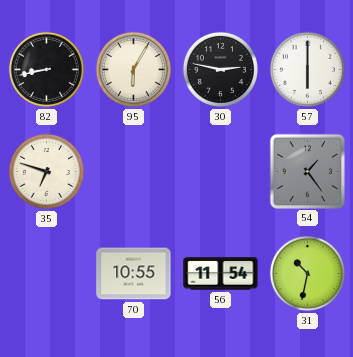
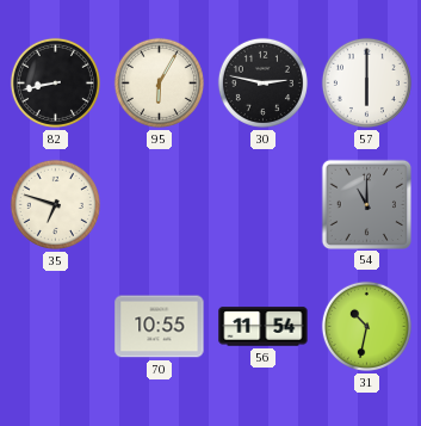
54: 1:24 -> 11:00 (366, 204)
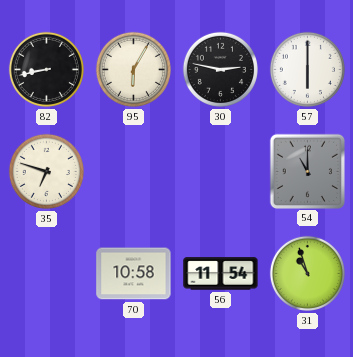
70: 10:55 -> 10:58 (134, 274)
31: 10:32 -> 10:57 (307, 273)
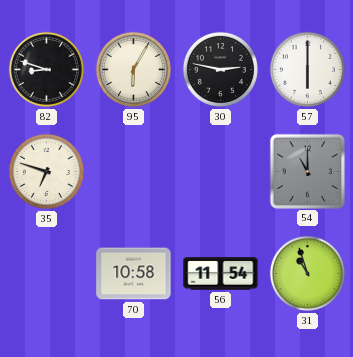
82: 8:43 -> 8:48 (46, 69)
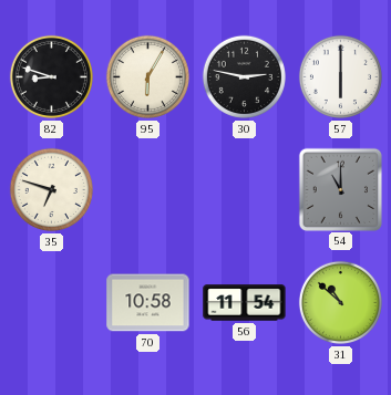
31: 10:57 -> 10:52 (340, 302)
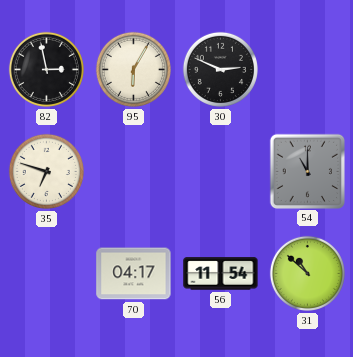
82: 8:48 -> 2:58 (46, 69)
30: 2:47 -> 2:49 (220, 69)
57: 6:00 -> none (340, 76)
70: 10:58 -> 04:17 (134, 274)
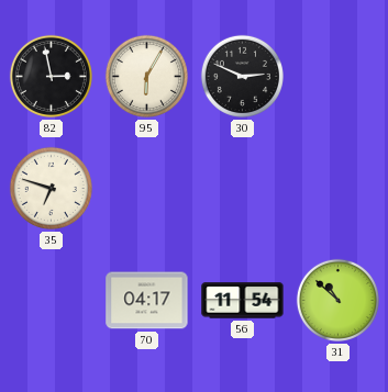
54: 11:00 -> none (307, 171)
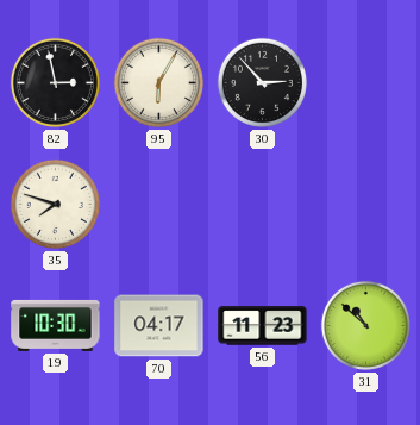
30: 2:49 -> 2:53 (262, 82)
35: 6:48 -> 7:48 (55, 204)
19: none -> 10:30 (56, 325)
56: 11:54 -> 11:23 (263, 326)
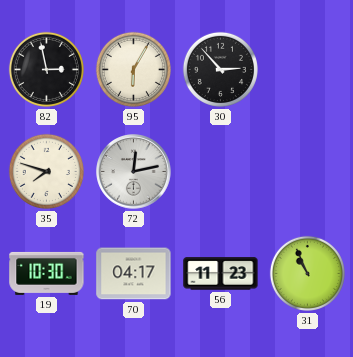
72: none -> 12:13 (134, 172)
31: 10:52 -> 10:56 (307, 273)
